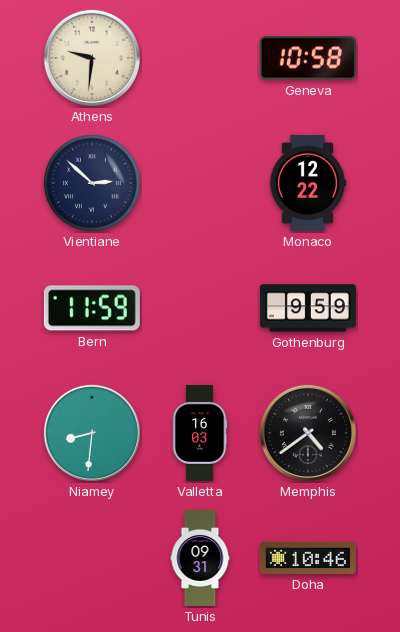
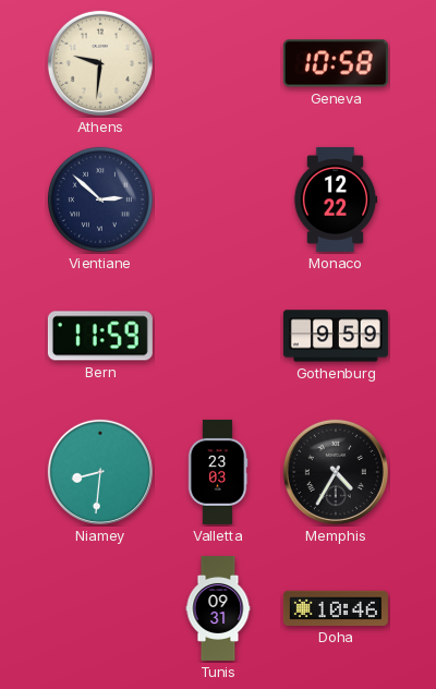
Valletta: 16:03 -> 23:03 (218, 472)
Memphis: 4:39 -> 4:35 (336, 472)
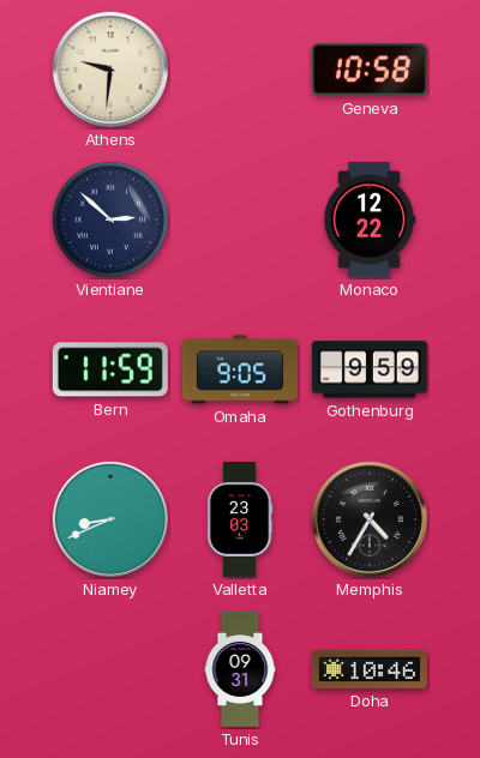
Omaha: none -> 9:05 (240, 369)
Niamey: 8:31 -> 8:41 (110, 519)
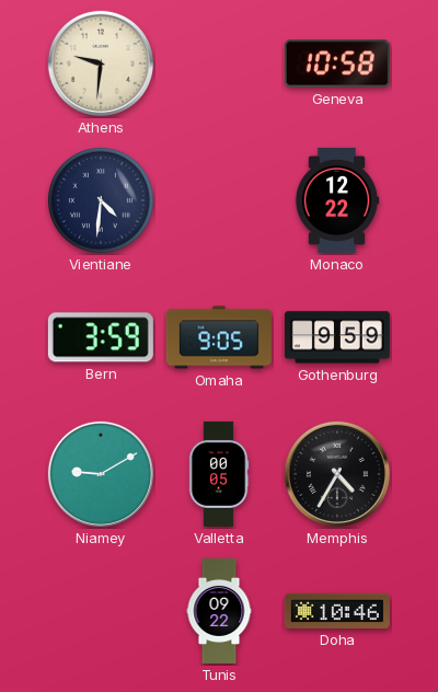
Vientiane: 2:52 -> 4:31 (101, 200)
Bern: 11:59 -> 3:59 (101, 337)
Niamey: 8:41 -> 9:10 (101, 474)
Valletta: 23:03 -> 00:05 (219, 474)
Tunis: 09:31 -> 09:22 (219, 611)
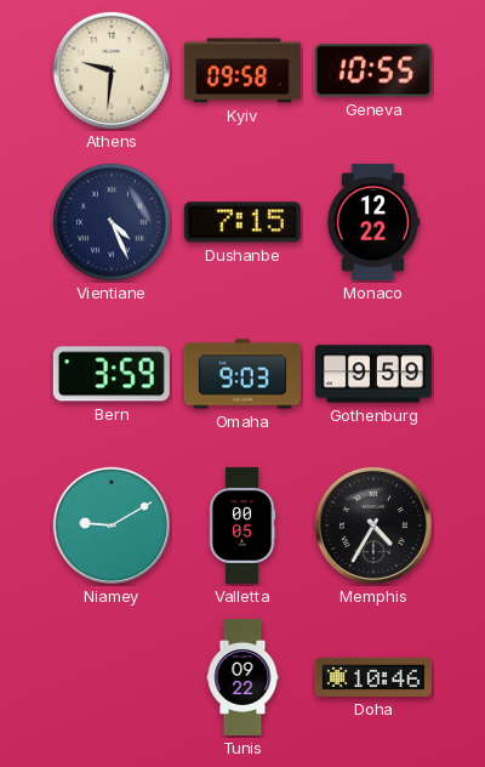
Kyiv: none -> 09:58 (242, 70)
Geneva: 10:58 -> 10:55 (373, 70)
Vientiane: 4:31 -> 4:26 (112, 222)
Dushanbe: none -> 7:15 (242, 222)
Omaha: 9:05 -> 9:03 (242, 374)
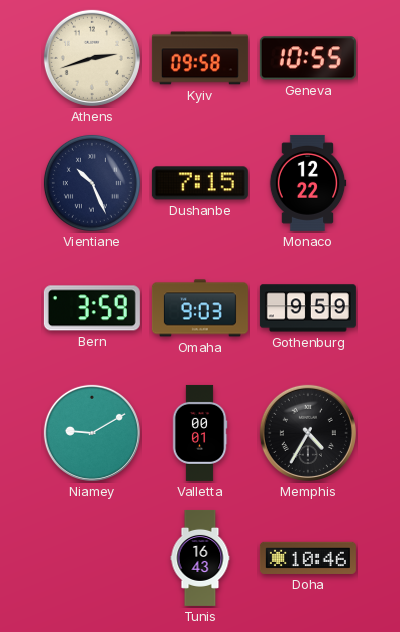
Athens: 9:31 -> 2:42 (92, 58)
Vientiane: 4:26 -> 10:26 (92, 183)
Valletta: 00:05 -> 00:01 (200, 433)
Tunis: 09:22 -> 16:43 (200, 558)
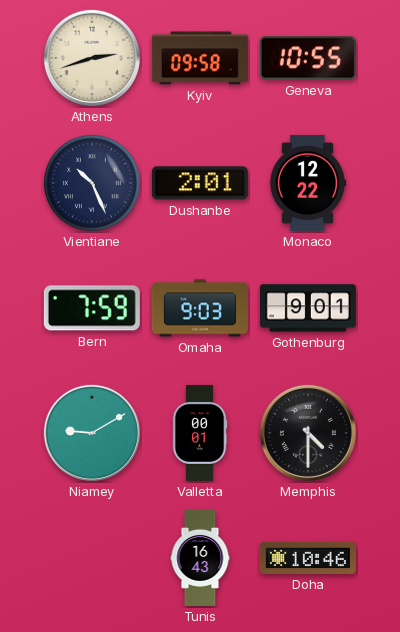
Dushanbe: 7:15 -> 2:01 (200, 183)
Bern: 3:59 -> 7:59 (92, 308)
Gothenburg: 9:59 -> 9:01 (308, 308)
Memphis: 4:35 -> 4:30 (308, 433)
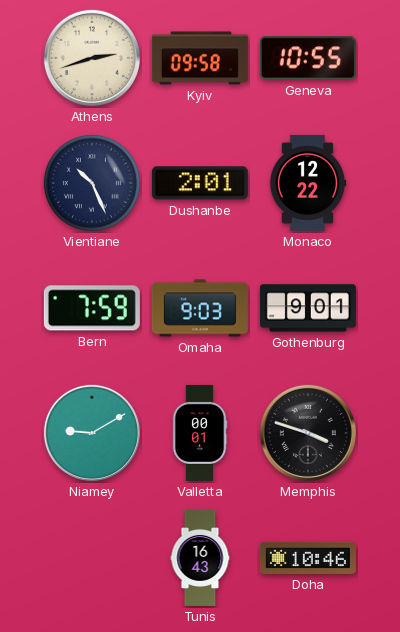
Memphis: 4:30 -> 3:48 (308, 433)
